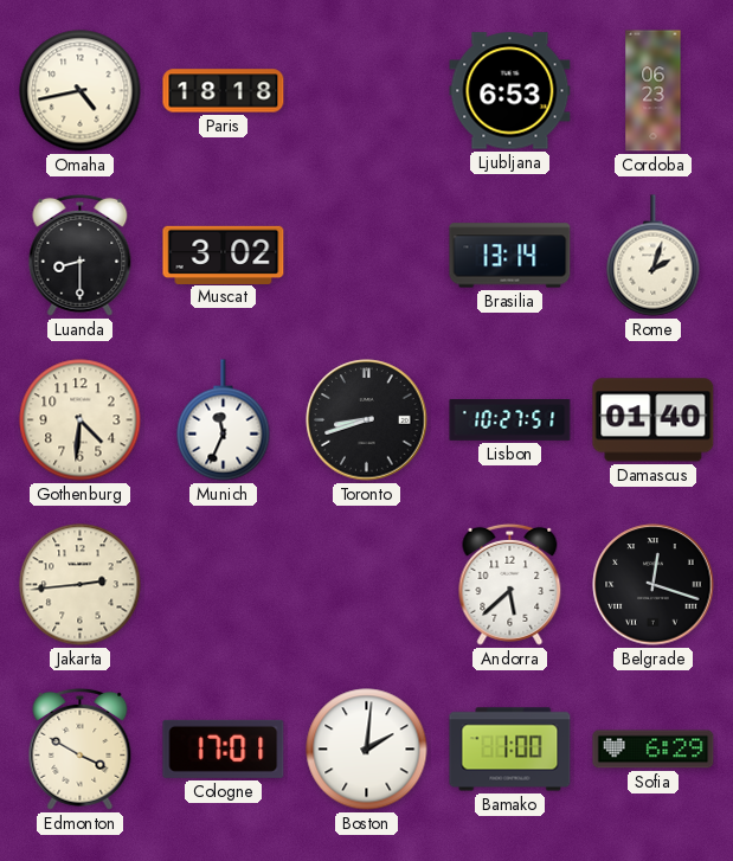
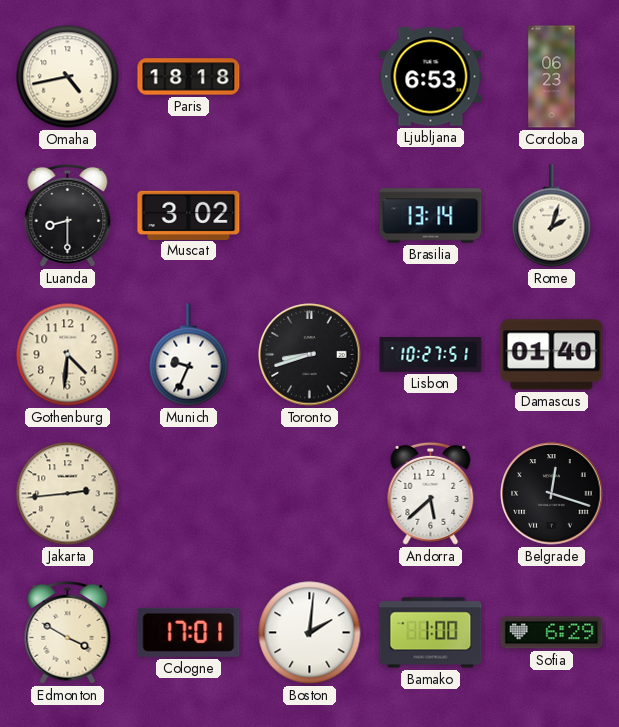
Munich: 11:34 -> 9:34 (189, 355)
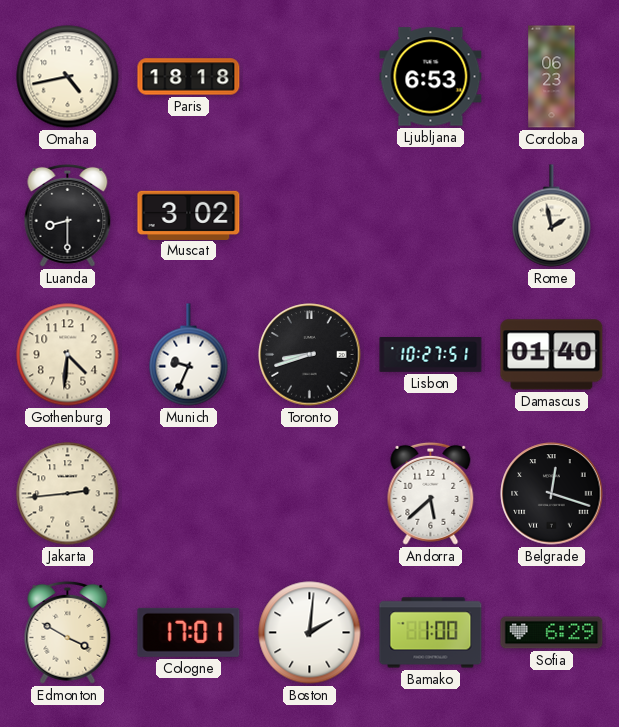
Brasilia: 13:14 -> none (431, 216)
Rome: 2:03 -> 1:58 (552, 216)
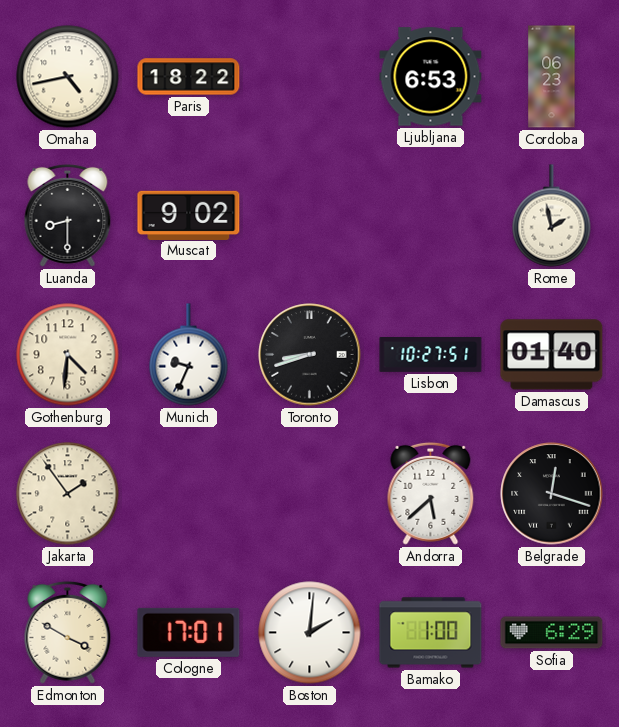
Paris: 18:18 -> 18:22 (189, 77)
Muscat: 3:02 -> 9:02 (189, 215)
Jakarta: 2:44 -> 1:54 (68, 494)
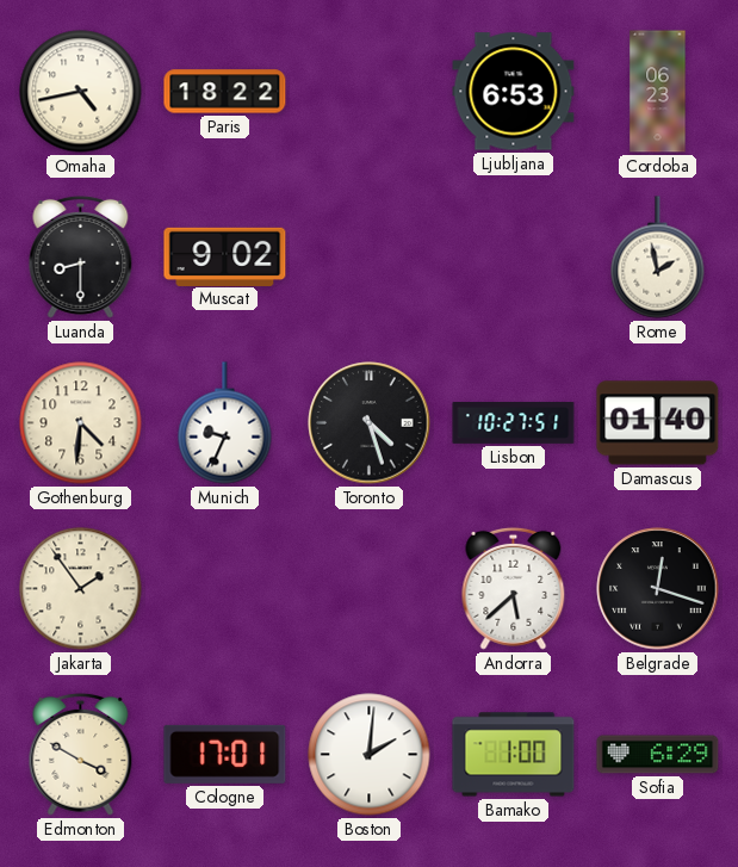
Toronto: 8:42 -> 4:27 (370, 423)
